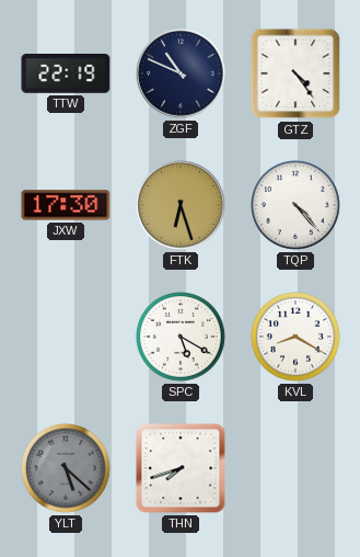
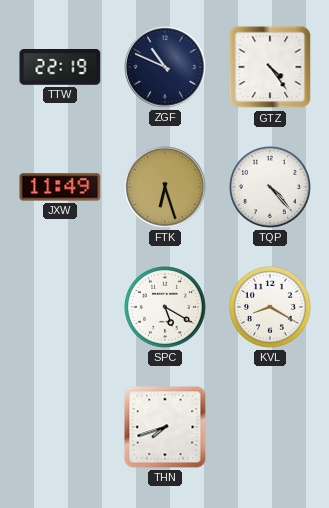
JXW: 17:30 -> 11:49 (60, 187)
YLT: 5:22 -> none (67, 469)
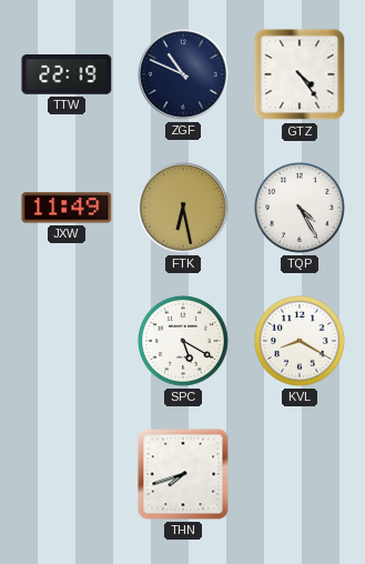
FTK: 6:27 -> 6:28 (183, 208)
TQP: 4:23 -> 4:25 (301, 209)
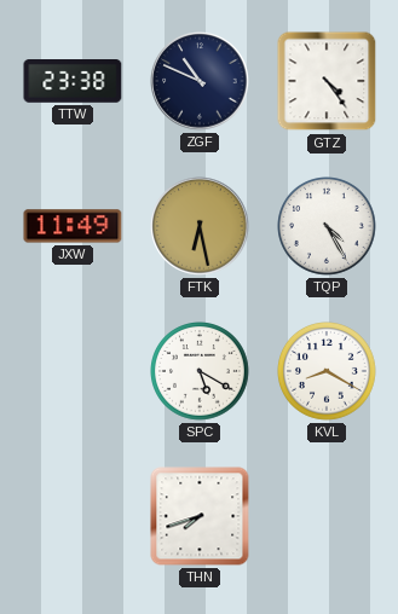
TTW: 22:19 -> 23:38 (73, 82)
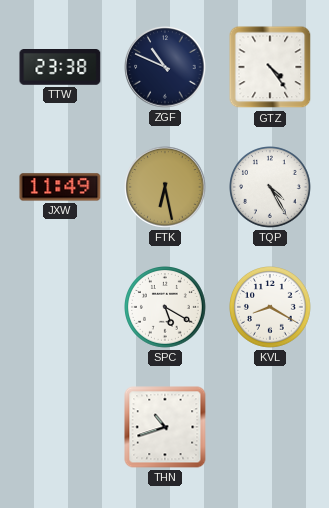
THN: 7:42 -> 10:42 (165, 427)
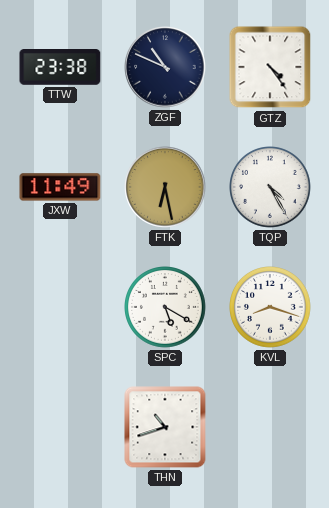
KVL: 8:20 -> 8:18 (271, 308)
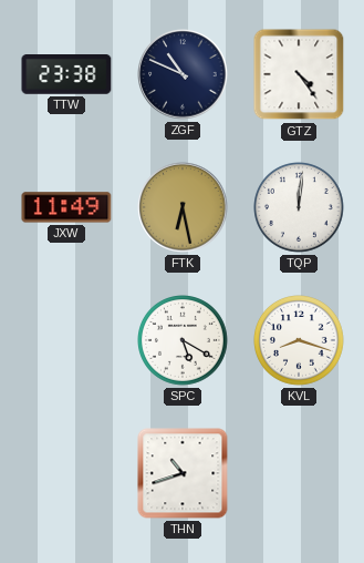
TQP: 4:25 -> 12:01 (300, 208)
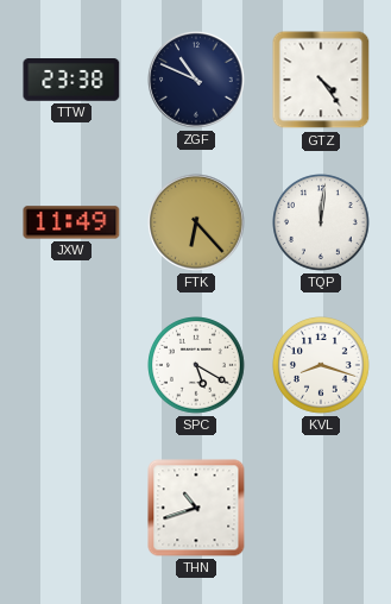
FTK: 6:28 -> 6:23 (196, 222)
